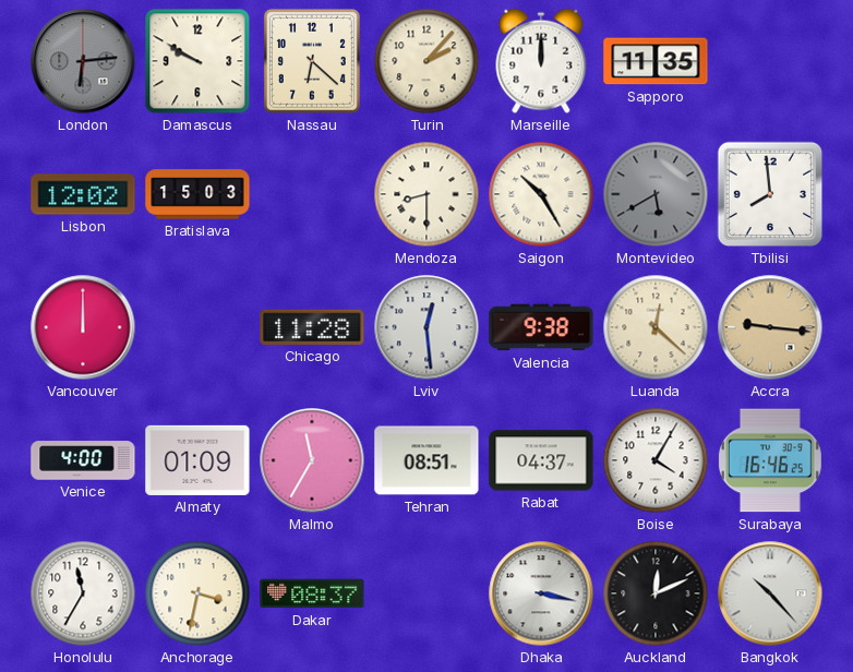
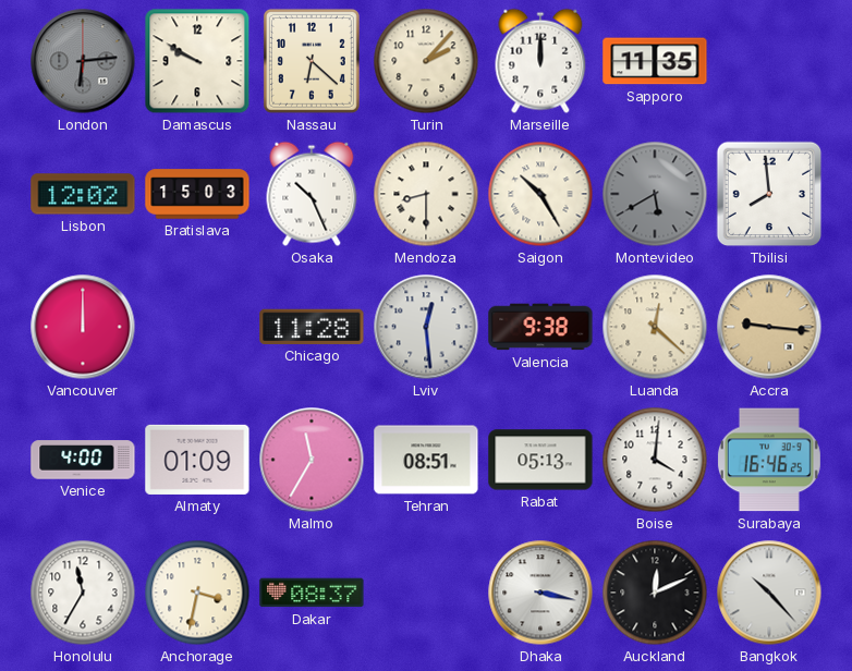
Osaka: none -> 10:26 (312, 194)
Rabat: 04:37 -> 05:13 (540, 460)
Boise: 4:05 -> 4:01 (655, 460)
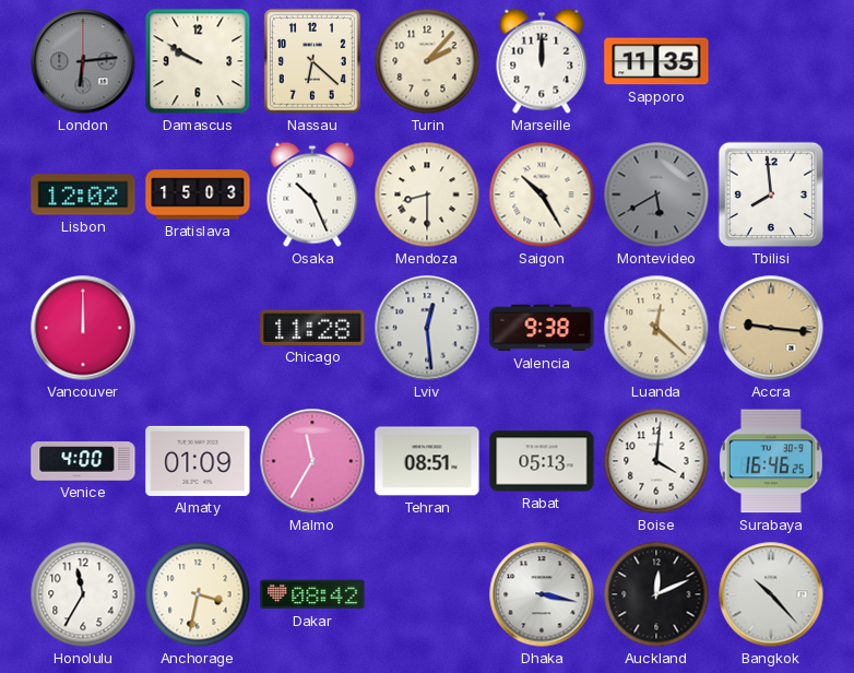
Dakar: 08:37 -> 08:42 (312, 594)
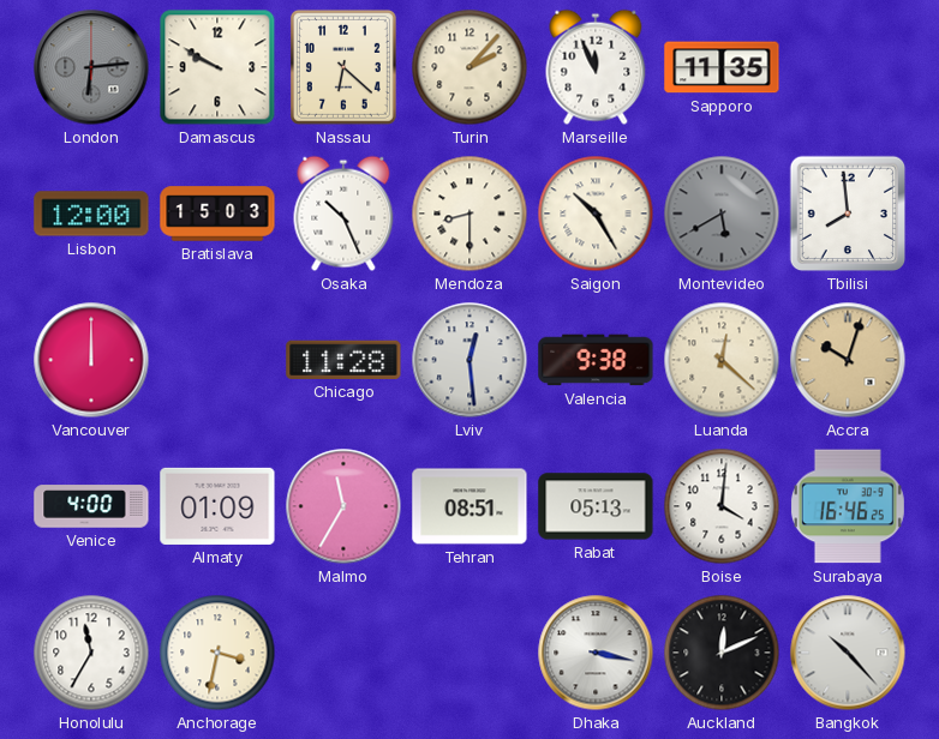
Marseille: 12:00 -> 11:56 (596, 67)
Lisbon: 12:02 -> 12:00 (91, 214)
Accra: 9:16 -> 10:03 (848, 360)
Dakar: 08:42 -> none (312, 594)
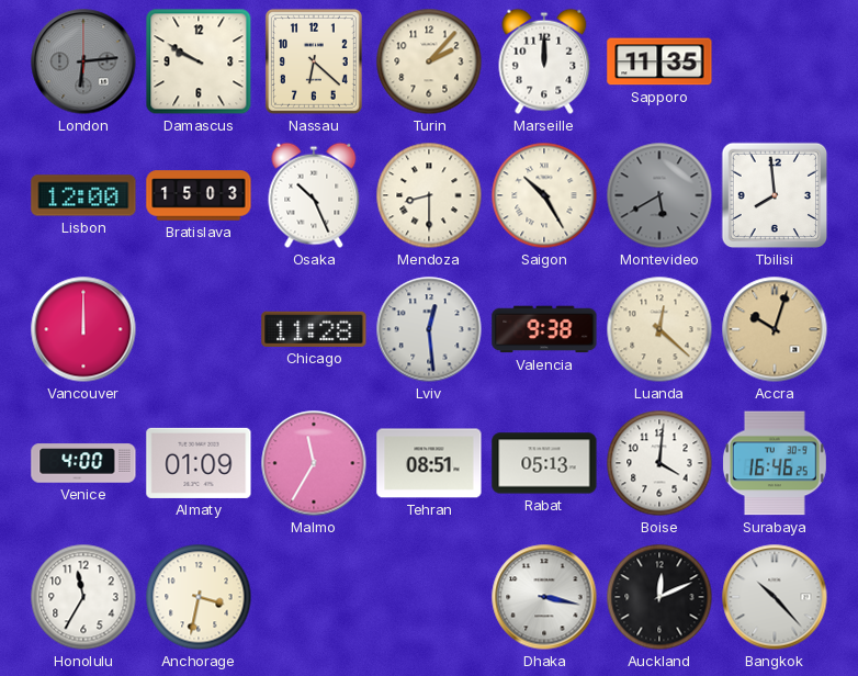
Marseille: 11:56 -> 12:00 (544, 61)
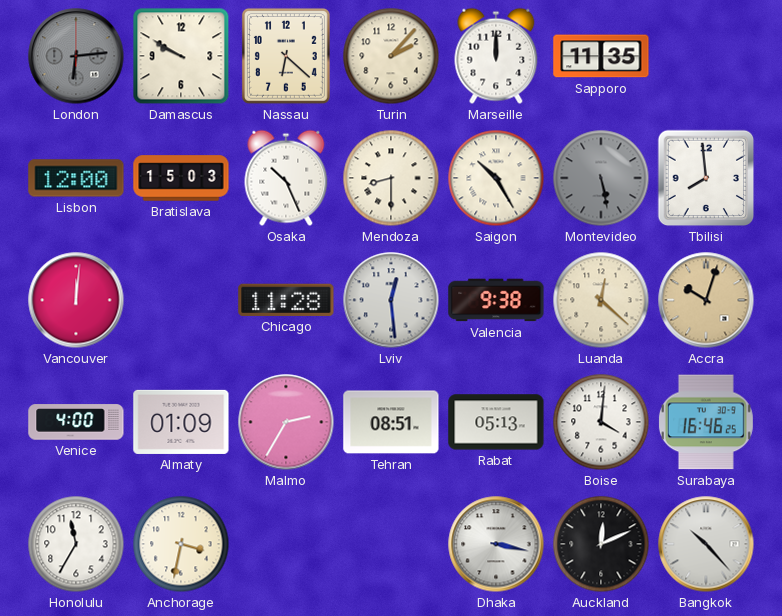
Montevideo: 5:40 -> 5:28 (601, 178)
Vancouver: 12:00 -> 12:01 (76, 300)
Malmo: 11:35 -> 2:35 (286, 422)
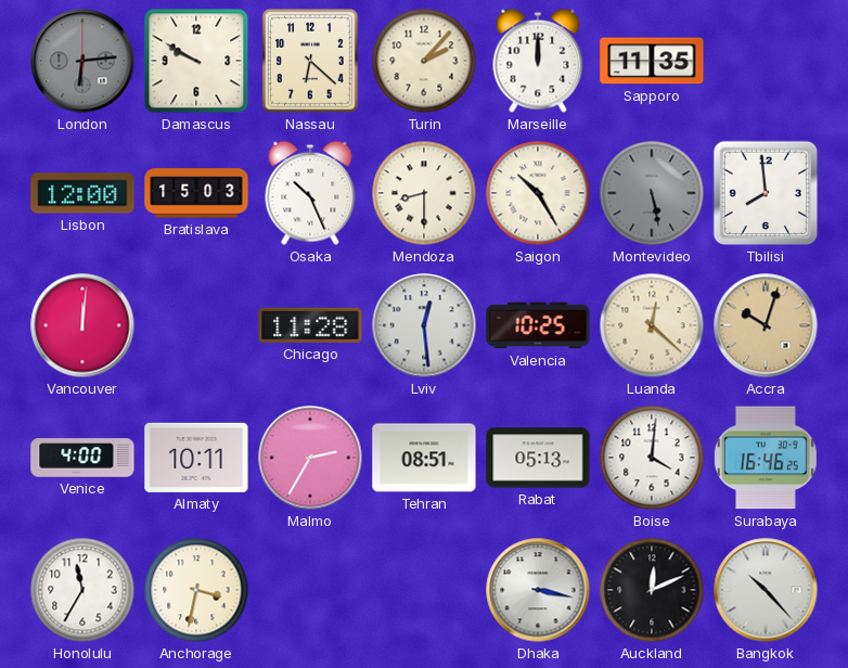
Valencia: 9:38 -> 10:25 (538, 325)
Almaty: 01:09 -> 10:11 (196, 458)
